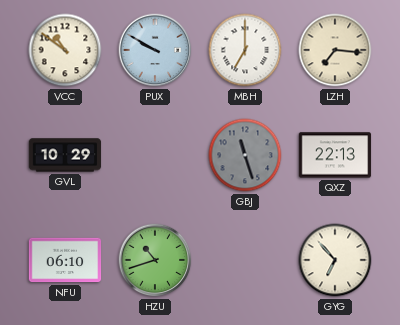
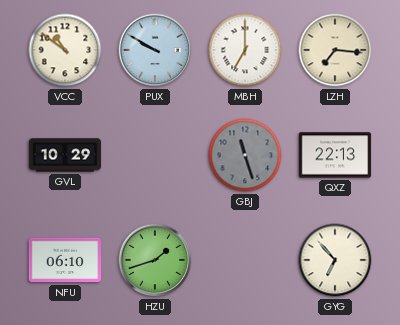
HZU: 10:42 -> 1:42 (155, 260)
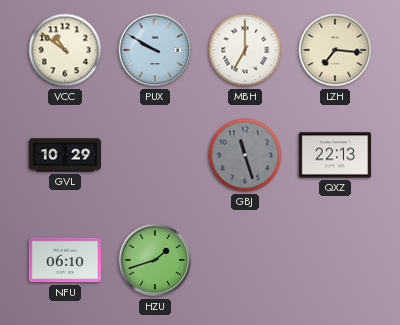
GYG: 6:53 -> none (335, 260)
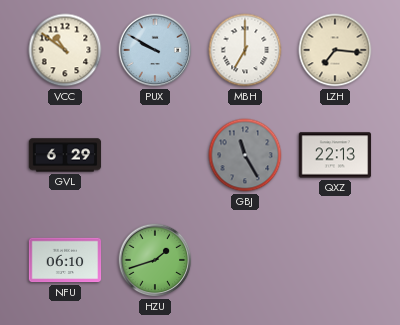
GVL: 10:29 -> 6:29 (65, 155)
GBJ: 11:27 -> 11:25 (245, 155)
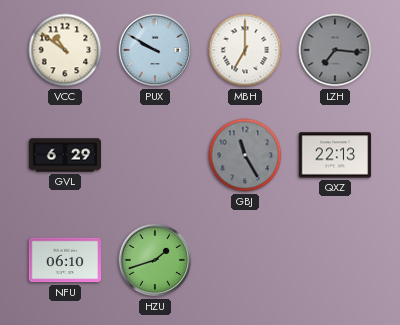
LZH dial: cream -> grey (335, 50)
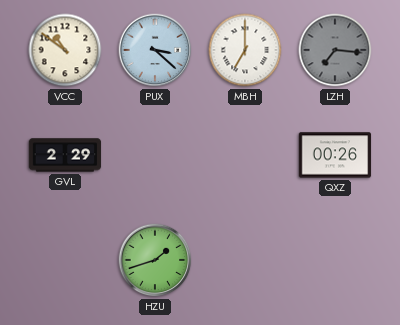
PUX: 9:50 -> 3:22 (155, 50)
GVL: 6:29 -> 2:29 (65, 155)
GBJ: 11:25 -> none (245, 155)
QXZ: 22:13 -> 00:26 (335, 155)
NFU: 06:10 -> none (65, 260)
